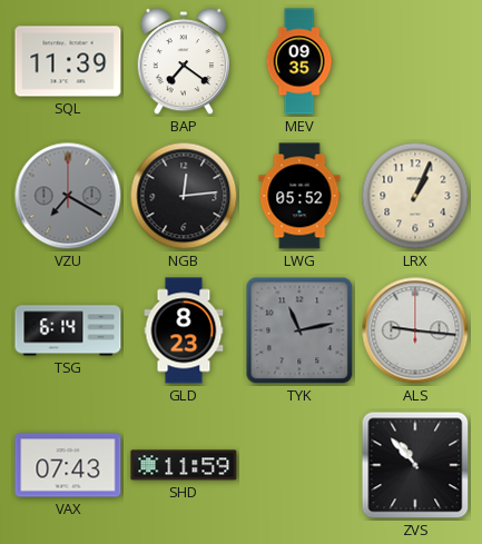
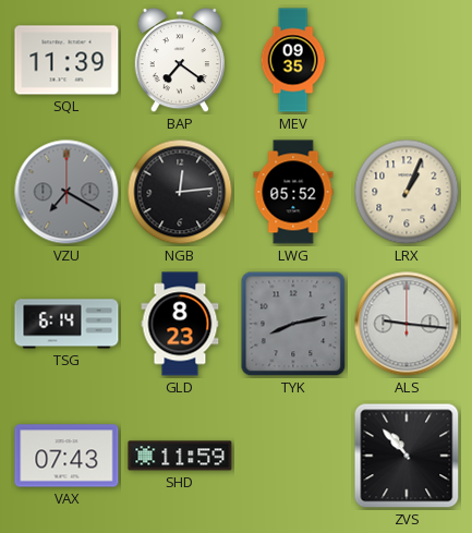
TYK: 11:13 -> 8:13 (293, 324)
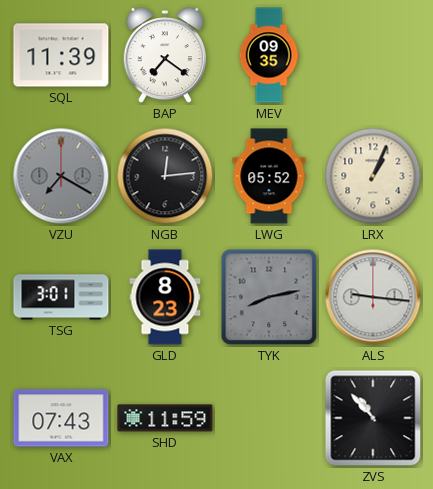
TSG: 6:14 -> 3:01 (61, 297)
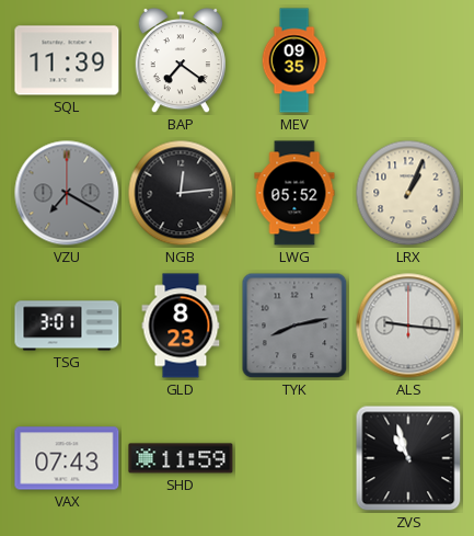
ZVS: 10:53 -> 10:57 (408, 458)
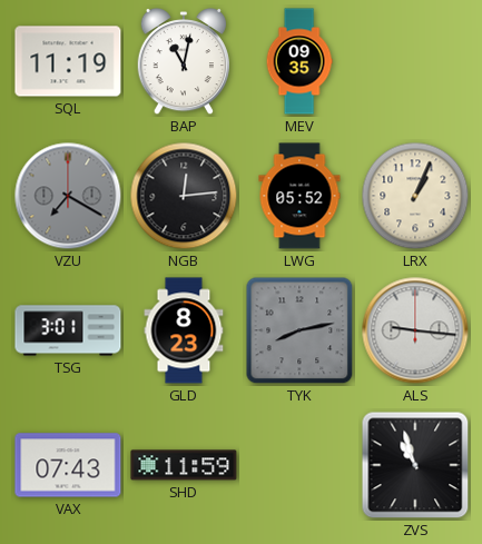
SQL: 11:39 -> 11:19 (68, 61)
BAP: 7:21 -> 11:02 (183, 61)
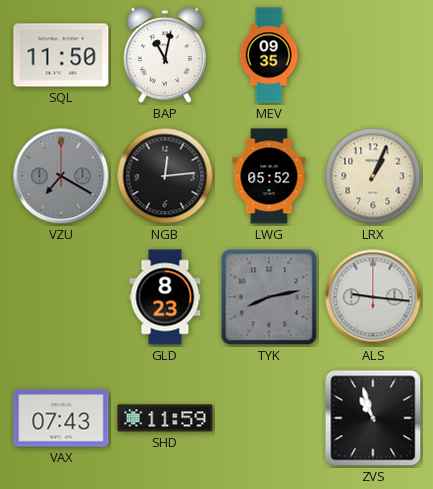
SQL: 11:19 -> 11:50 (61, 55)
TSG: 3:01 -> none (68, 330)
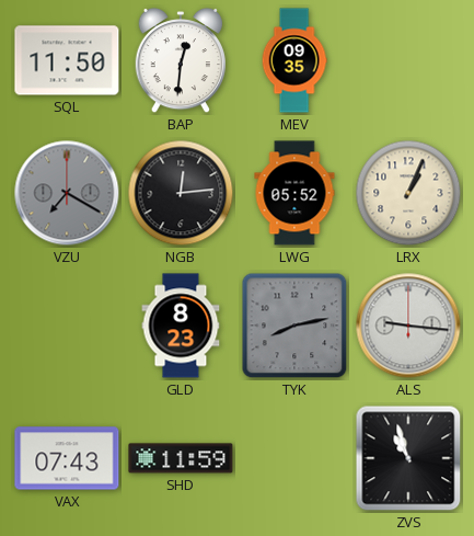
BAP: 11:02 -> 12:31 (180, 60)
